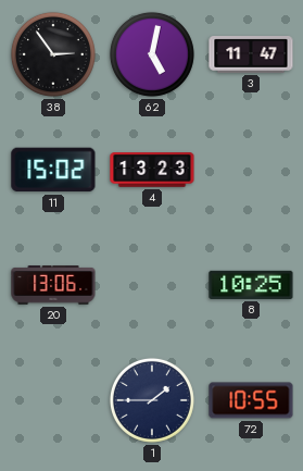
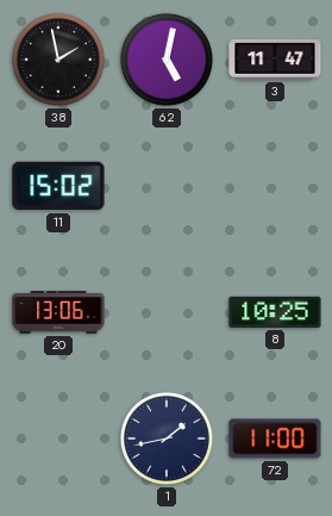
38: 2:54 -> 1:58 (58, 60)
4: 13:23 -> none (152, 170)
1: 1:45 -> 1:43 (167, 439)
72: 10:55 -> 11:00 (275, 439)
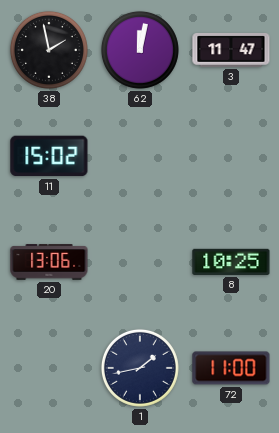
62: 5:02 -> 12:02 (140, 50)
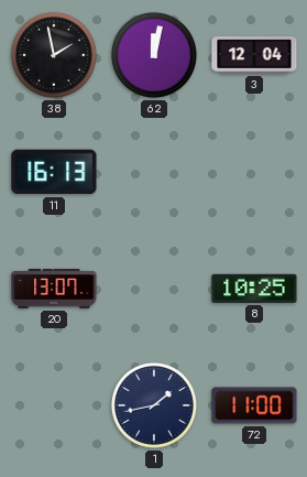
3: 11:47 -> 12:04 (254, 56)
11: 15:02 -> 16:13 (54, 172)
20: 13:06 -> 13:07 (54, 289)
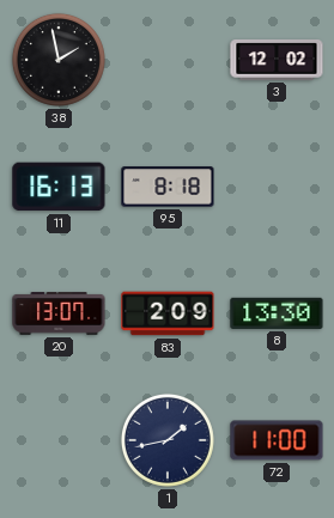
62: 12:02 -> none (154, 55)
3: 12:04 -> 12:02 (277, 61)
95: none -> 8:18 (168, 187)
83: none -> 2:09 (168, 313)
8: 10:25 -> 13:30 (277, 313)
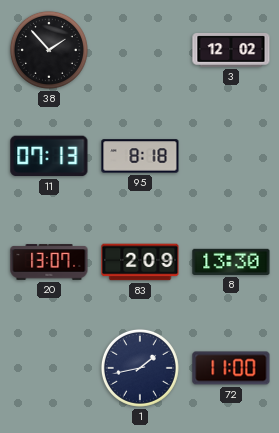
38: 1:58 -> 1:53 (49, 50)
11: 16:13 -> 07:13 (49, 156)
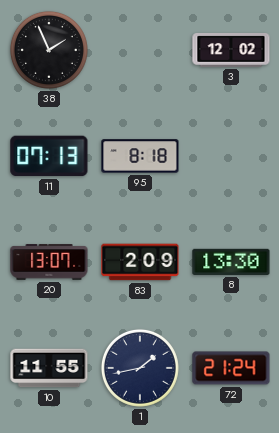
38: 1:53 -> 1:56 (49, 50)
10: none -> 11:55 (49, 368)
72: 11:00 -> 21:24 (231, 368)
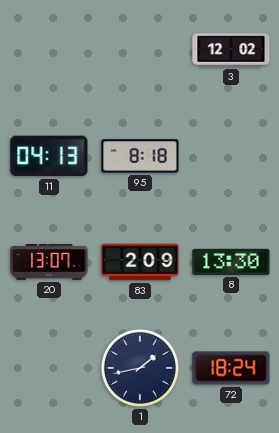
38: 1:56 -> none (49, 50)
11: 07:13 -> 04:13 (49, 156)
10: 11:55 -> none (49, 368)
72: 21:24 -> 18:24 (231, 368)
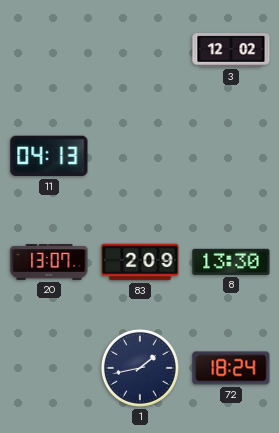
95: 8:18 -> none (140, 156)
